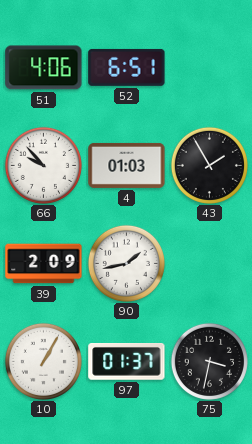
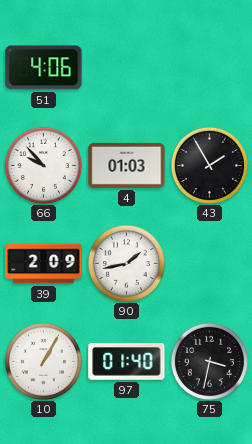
52: 6:51 -> none (127, 67)
97: 01:37 -> 01:40 (127, 362)
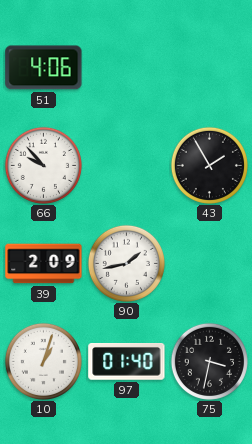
4: 01:03 -> none (127, 165)
10: 1:05 -> 1:03 (43, 361)
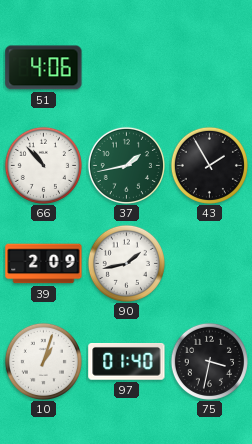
66: 9:53 -> 10:53 (43, 165)
37: none -> 1:43 (126, 165)
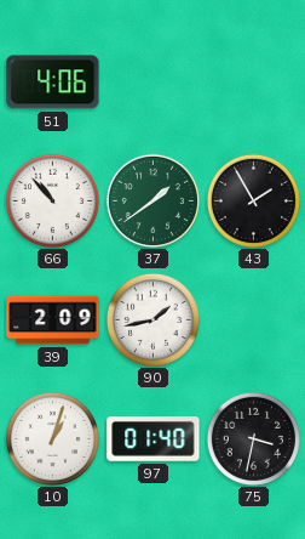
37: 1:43 -> 1:39 (152, 200)
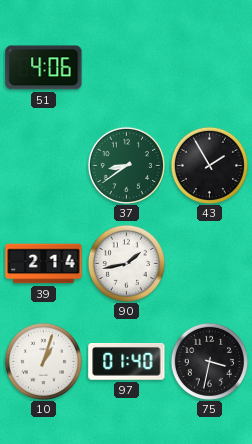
66: 10:53 -> none (52, 200)
37: 1:39 -> 8:39 (126, 165)
39: 2:09 -> 2:14 (44, 264)
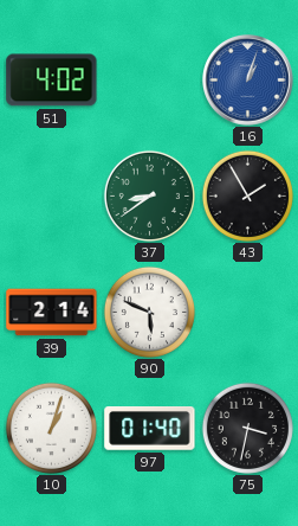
51: 4:06 -> 4:02 (52, 81)
16: none -> 1:03 (248, 81)
90: 1:43 -> 5:49 (149, 312)
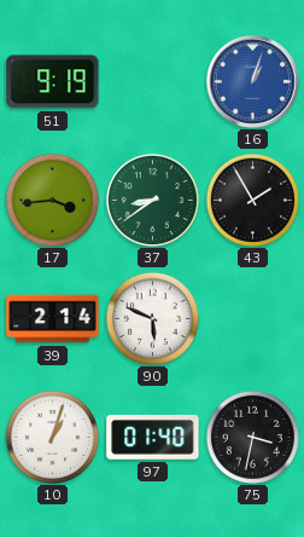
51: 4:02 -> 9:19 (53, 82)
17: none -> 3:44 (52, 200)
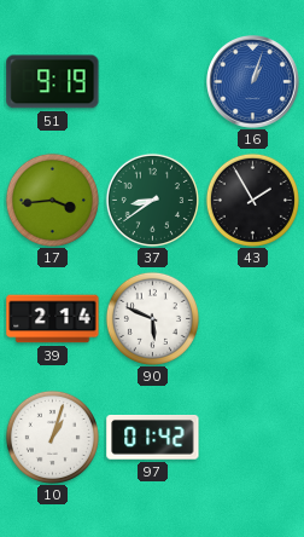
97: 01:40 -> 01:42 (153, 438)
75: 3:32 -> none (252, 437)
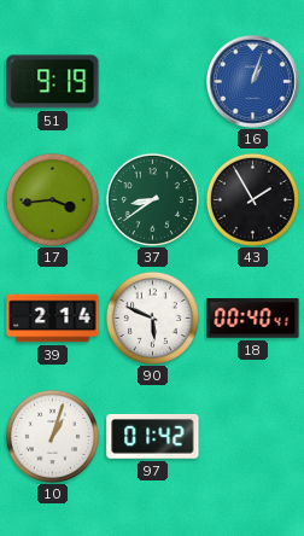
18: none -> 00:40 (253, 319)
